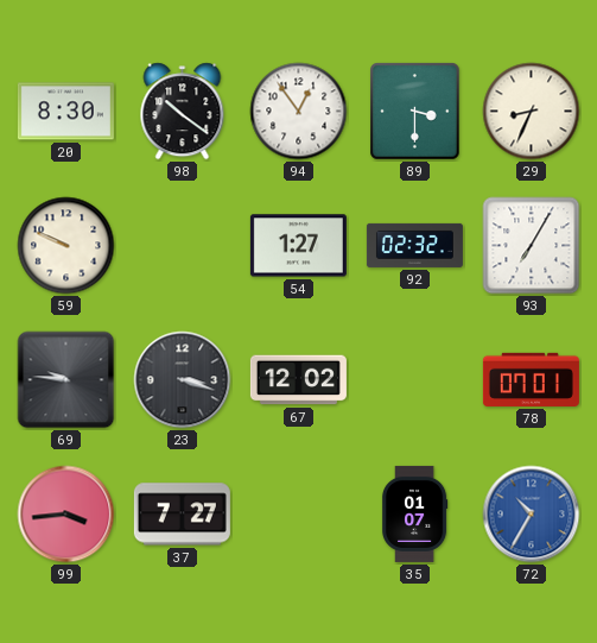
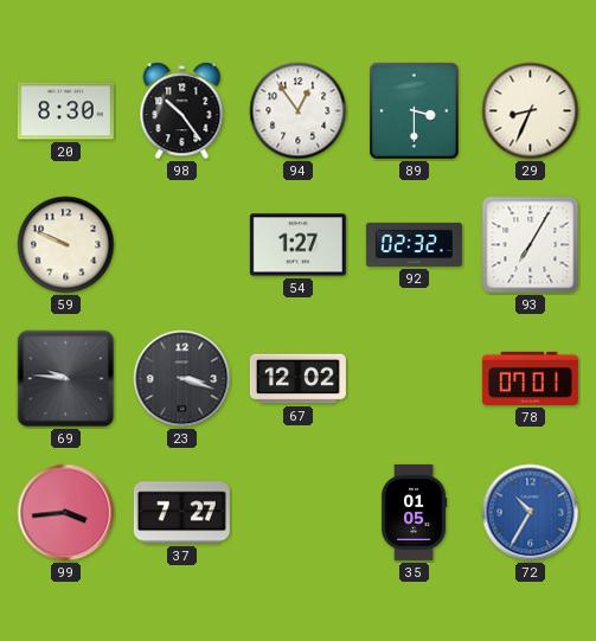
98: 10:21 -> 10:24 (182, 111)
35: 01:07 -> 01:05 (414, 512)
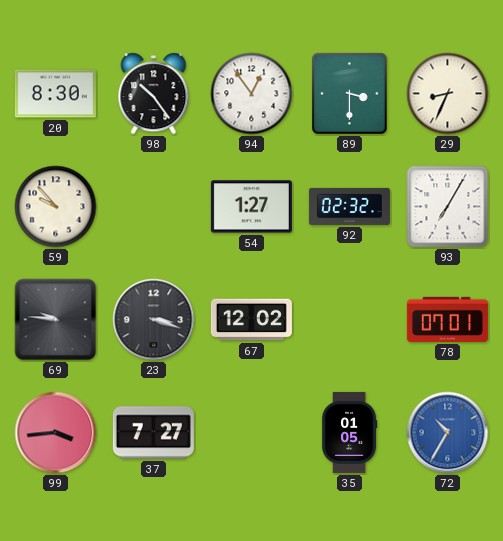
59: 9:49 -> 9:53 (56, 207)
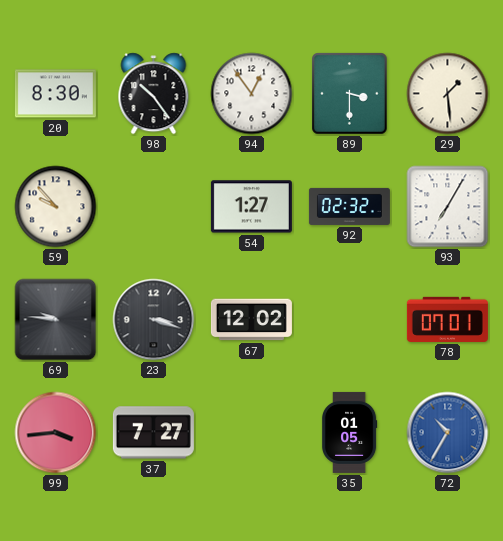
29: 8:34 -> 1:29 (448, 94)
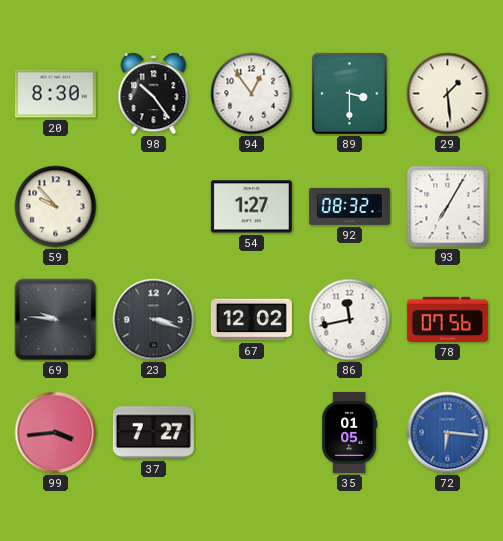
92: 02:32 -> 08:32 (349, 206)
86: none -> 11:43 (350, 320)
78: 07:01 -> 07:56 (447, 319)
72: 10:35 -> 6:16 (448, 433)
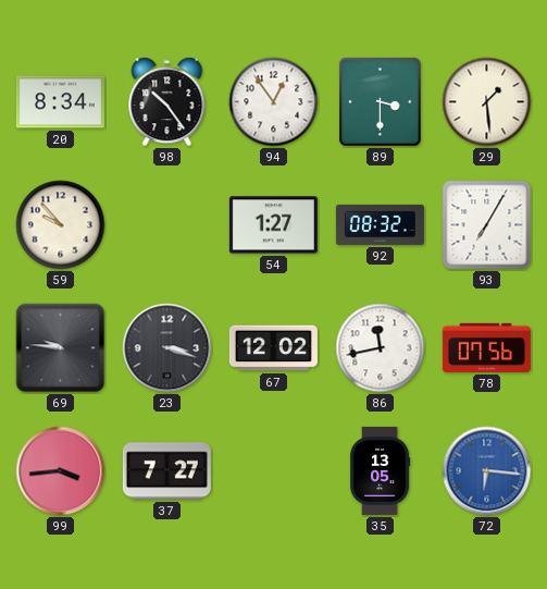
20: 8:30 -> 8:34 (60, 102)
35: 01:05 -> 13:05 (380, 470)
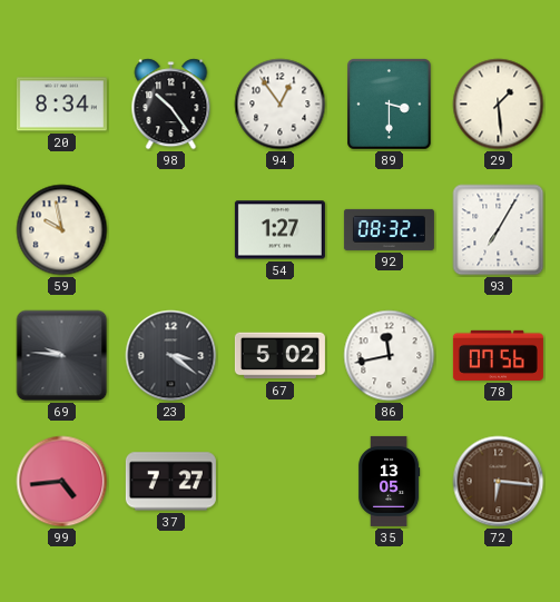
59: 9:53 -> 9:58 (62, 230)
23: 3:18 -> 3:21 (171, 356)
67: 12:02 -> 5:02 (279, 356)
99: 3:44 -> 4:44 (62, 482)
72 dial: blue -> brown (499, 482)
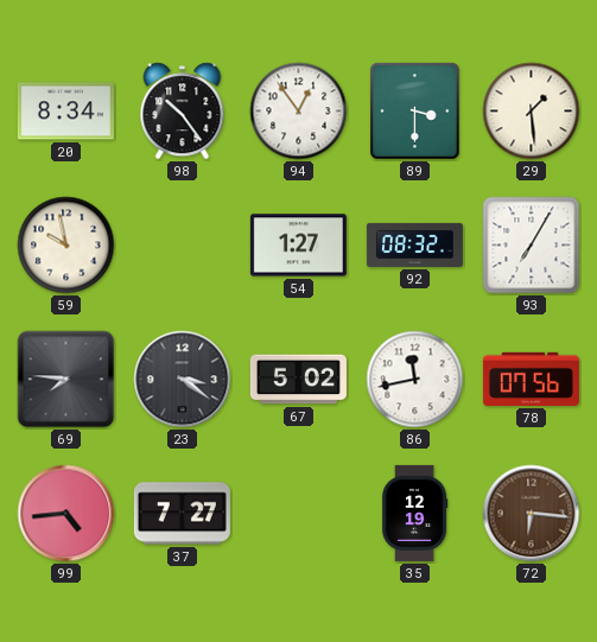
69: 9:46 -> 7:46 (66, 380)
35: 13:05 -> 12:19 (414, 513)
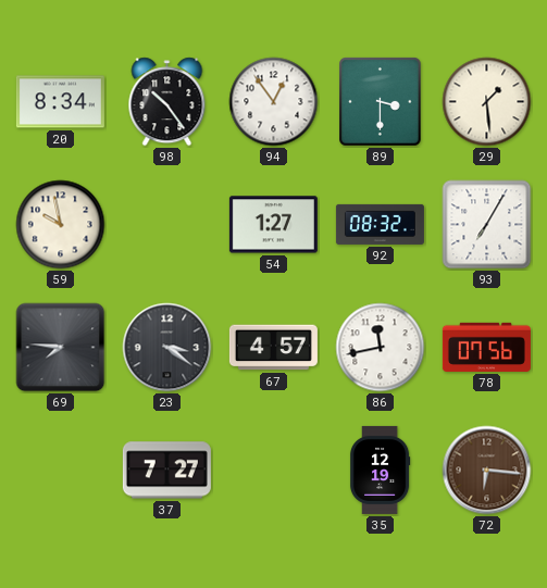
67: 5:02 -> 4:57 (273, 348)
99: 4:44 -> none (66, 514)
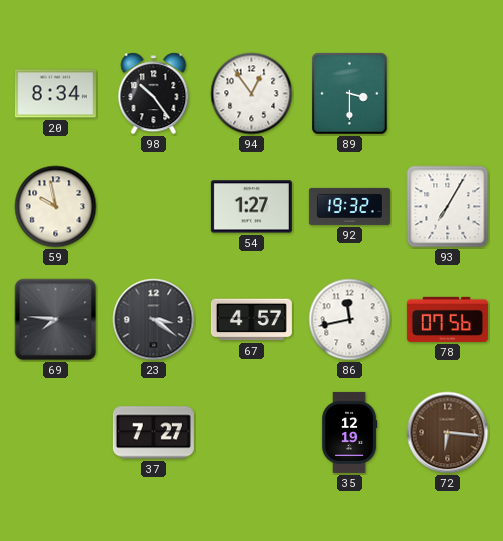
29: 1:29 -> none (487, 102)
92: 08:32 -> 19:32 (349, 206)
